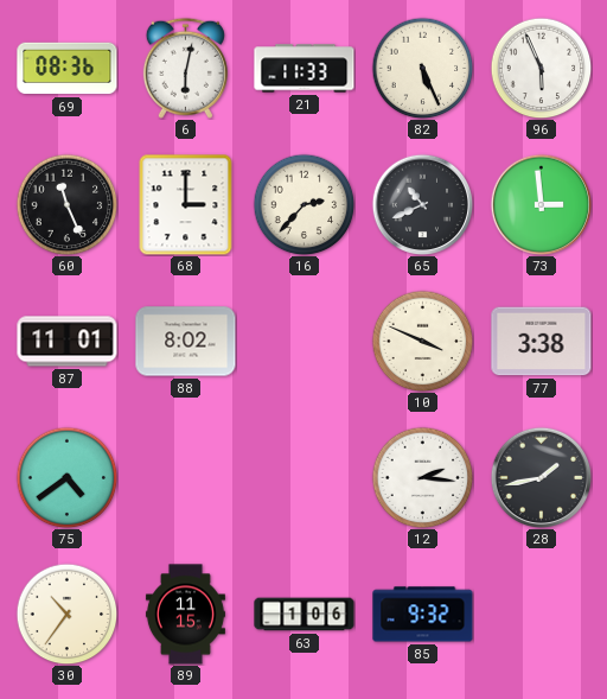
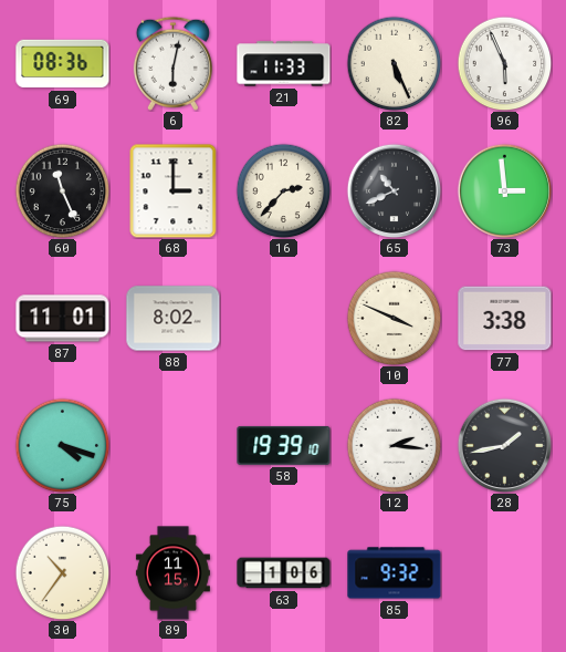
75: 4:39 -> 4:18 (62, 445)
58: none -> 19:39 (284, 445)
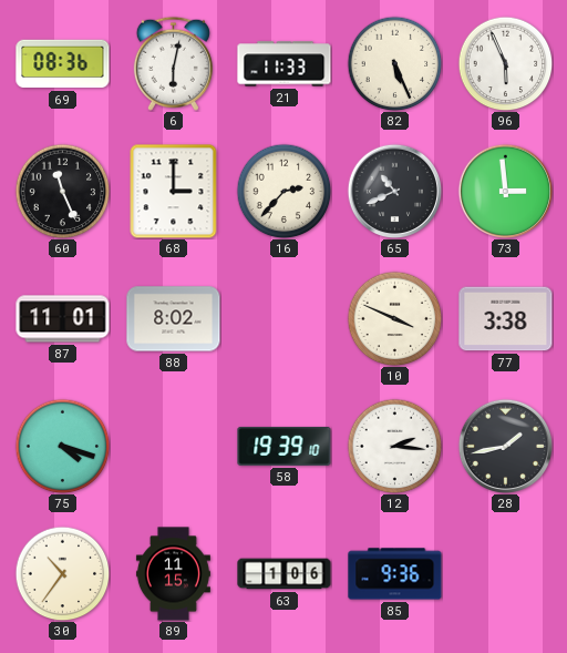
85: 9:32 -> 9:36 (395, 574)
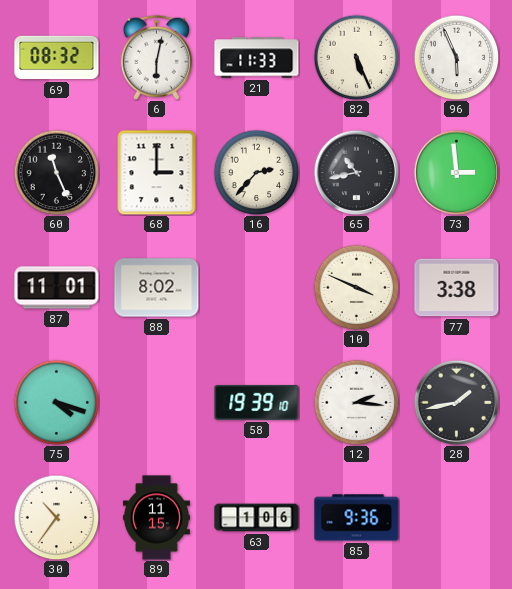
69: 08:36 -> 08:32 (57, 58)
65: 10:41 -> 10:43 (356, 172)
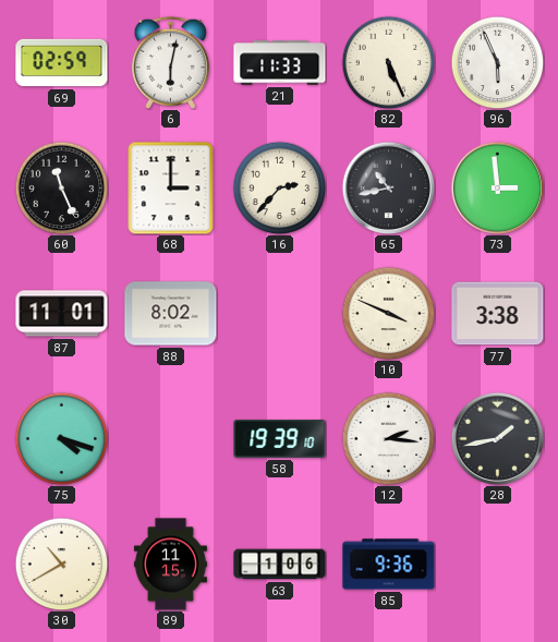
69: 08:32 -> 02:59 (62, 63)
30: 10:36 -> 10:40 (61, 564)
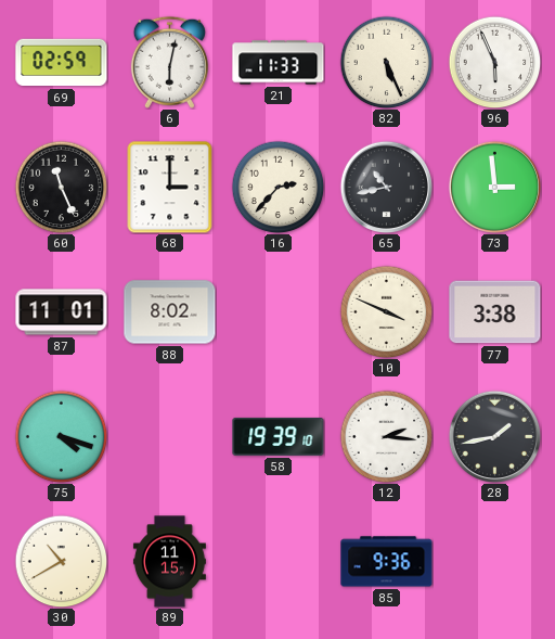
63: 1:06 -> none (280, 565)
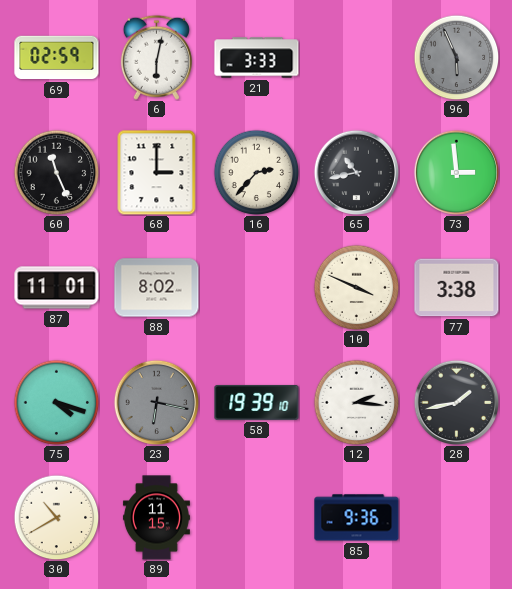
21: 11:33 -> 3:33 (257, 58)
82: 5:26 -> none (386, 62)
96 dial: white -> grey (456, 57)
23: none -> 6:17 (156, 402)
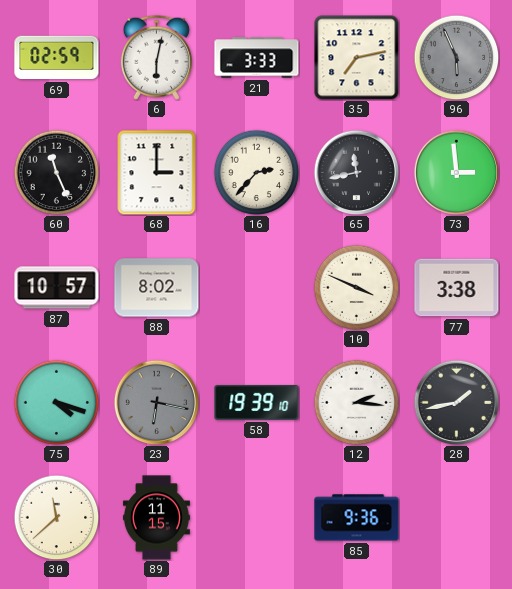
35: none -> 7:13 (357, 58)
65: 10:43 -> 11:43 (356, 172)
87: 11:01 -> 10:57 (57, 288)
30: 10:40 -> 11:38 (56, 517)
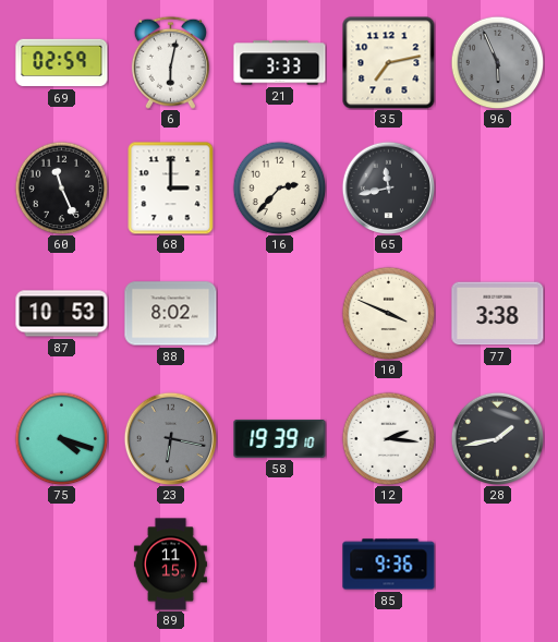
73: 2:59 -> none (456, 172)
87: 10:57 -> 10:53 (62, 314)
30: 11:38 -> none (56, 517)
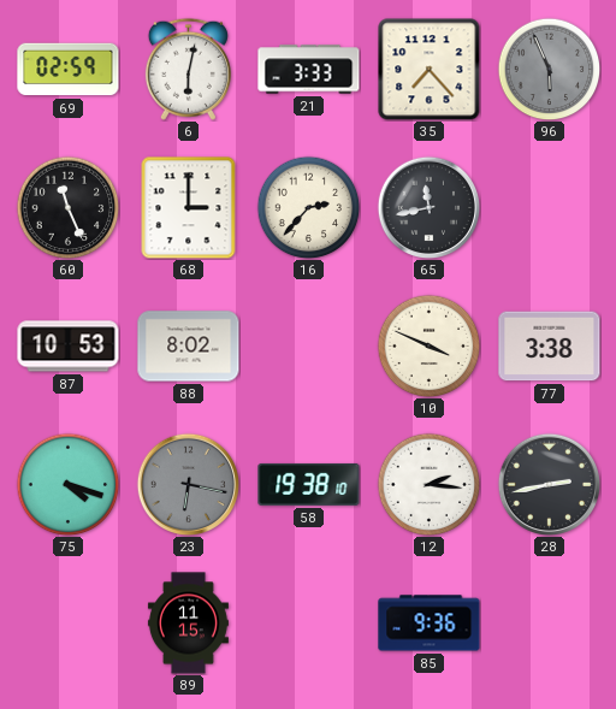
35: 7:13 -> 7:23 (430, 70)
58: 19:39 -> 19:38 (309, 484)
28: 1:43 -> 2:43 (549, 484)
